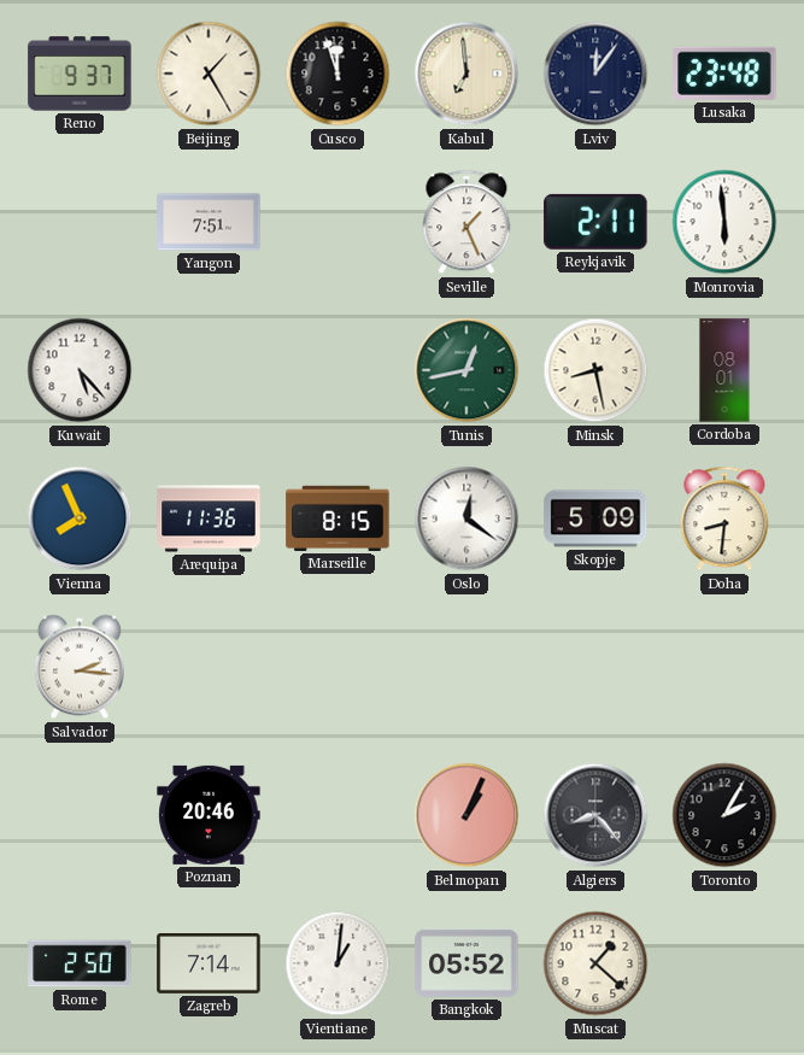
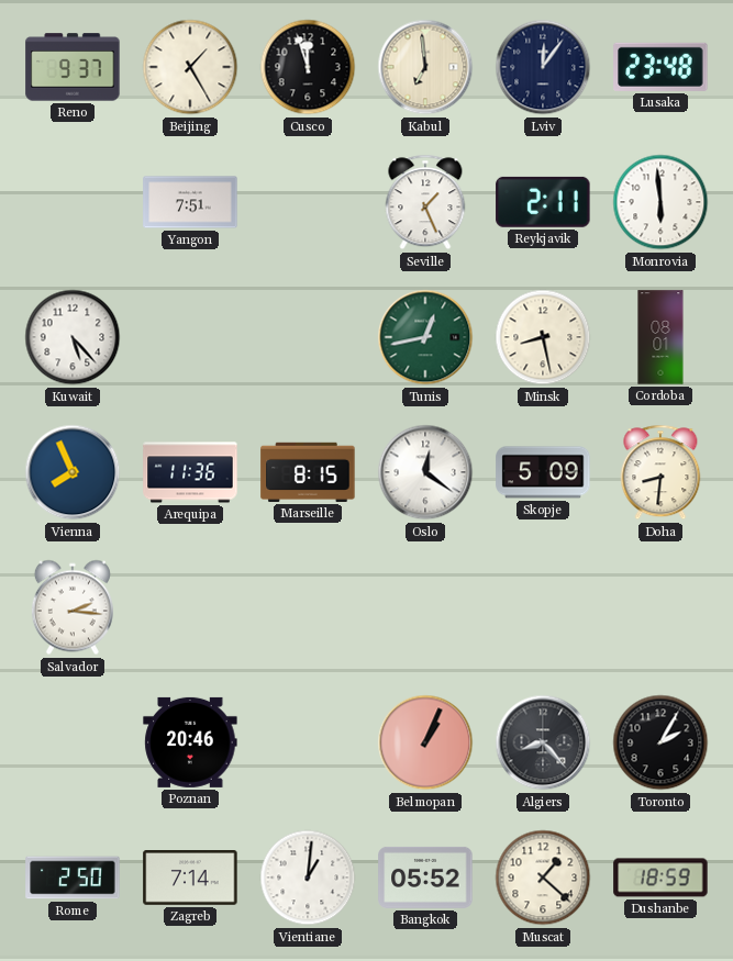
Dushanbe: none -> 18:59 (660, 878)
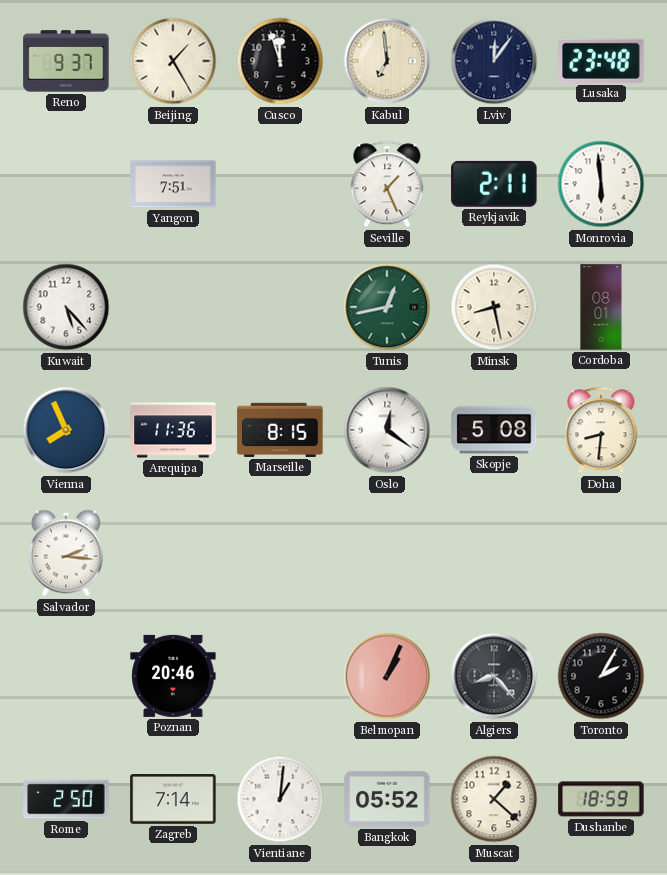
Skopje: 5:09 -> 5:08 (494, 430)
